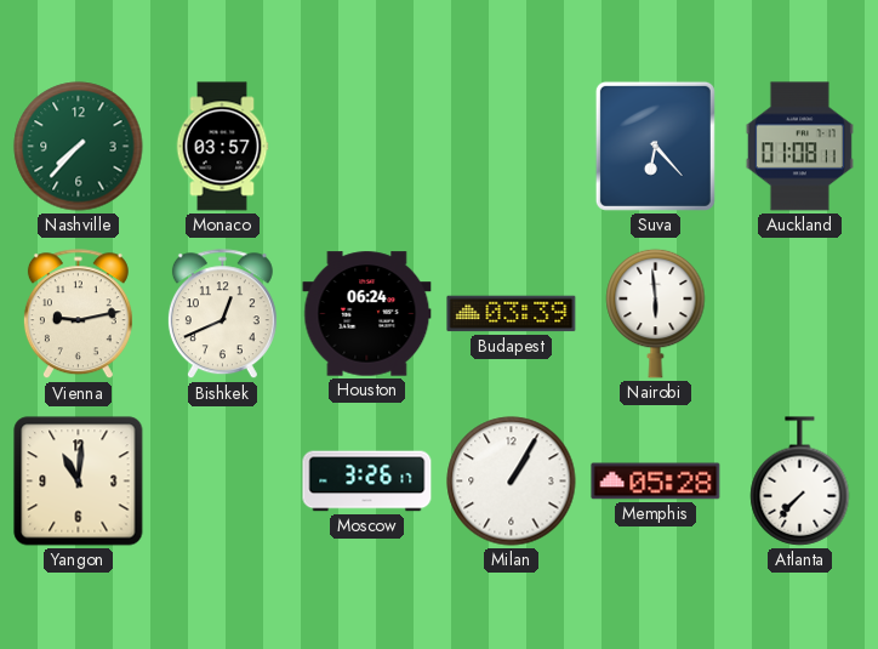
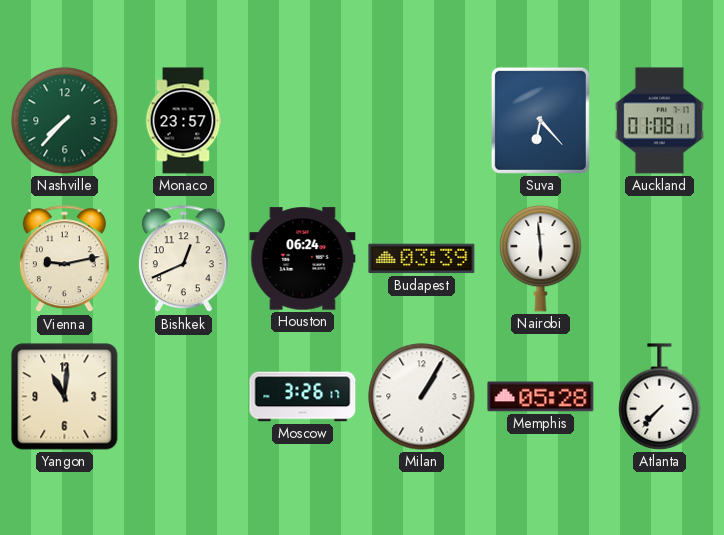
Monaco: 03:57 -> 23:57 (183, 121)
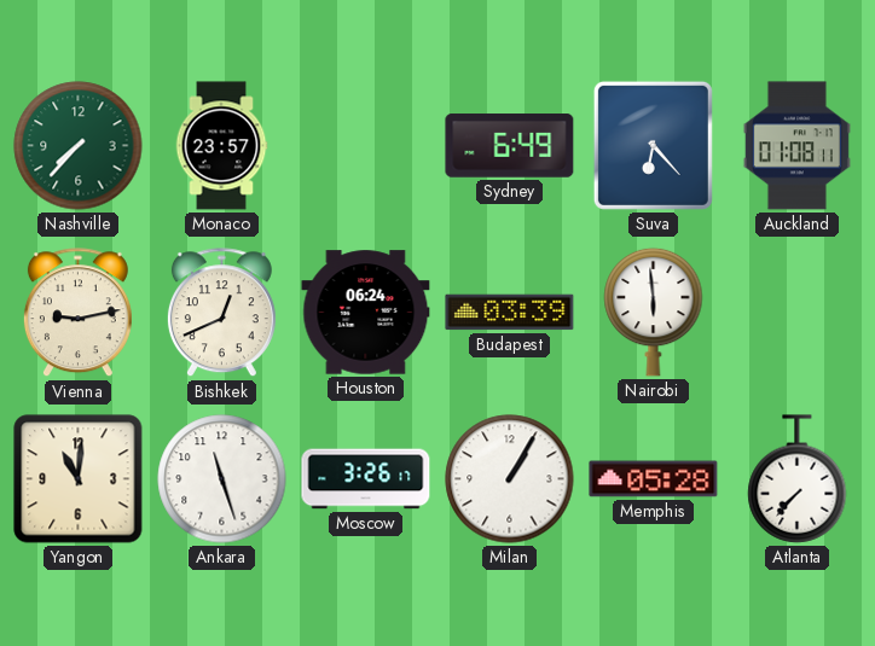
Sydney: none -> 6:49 (510, 146)
Ankara: none -> 11:27 (222, 479)
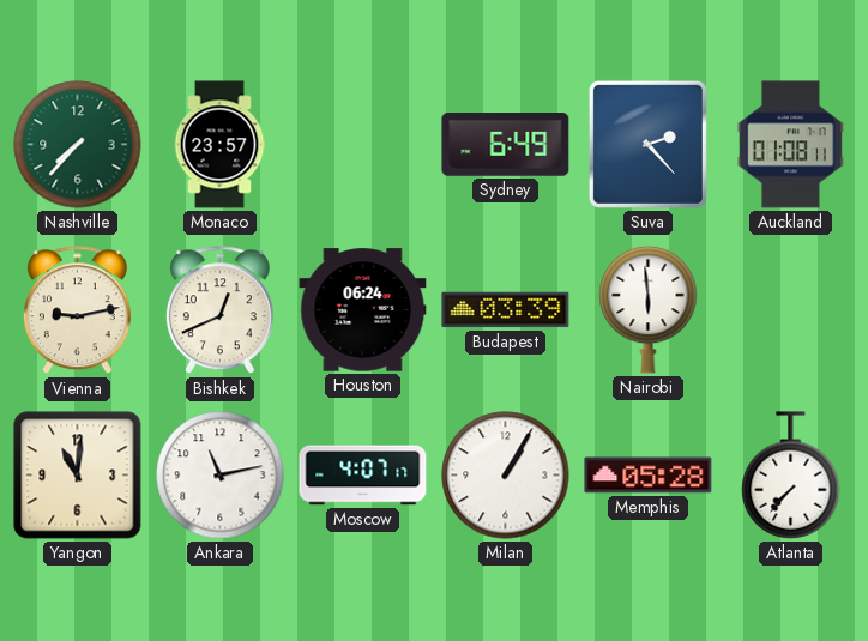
Suva: 6:23 -> 2:23 (647, 144)
Ankara: 11:27 -> 11:13 (221, 476)
Moscow: 3:26 -> 4:07 (363, 476)
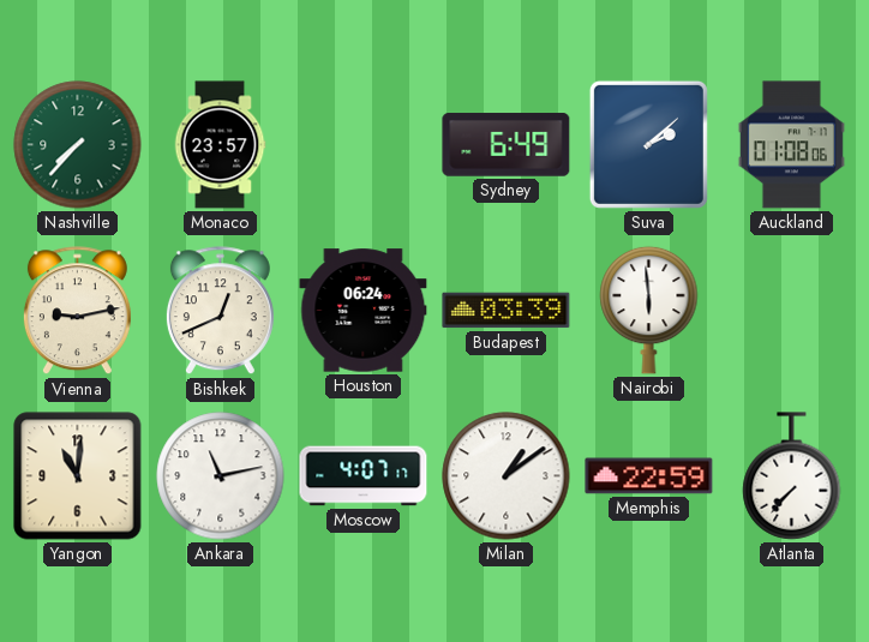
Suva: 2:23 -> 2:08 (648, 144)
Auckland: 01:08:11 -> 01:08:06 (791, 145)
Milan: 1:05 -> 1:09 (507, 476)
Memphis: 05:28 -> 22:59 (649, 476)
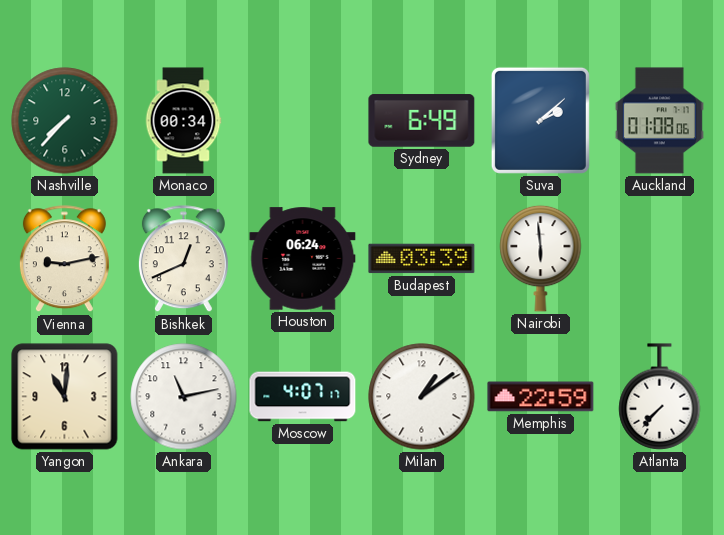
Monaco: 23:57 -> 00:34 (183, 121)
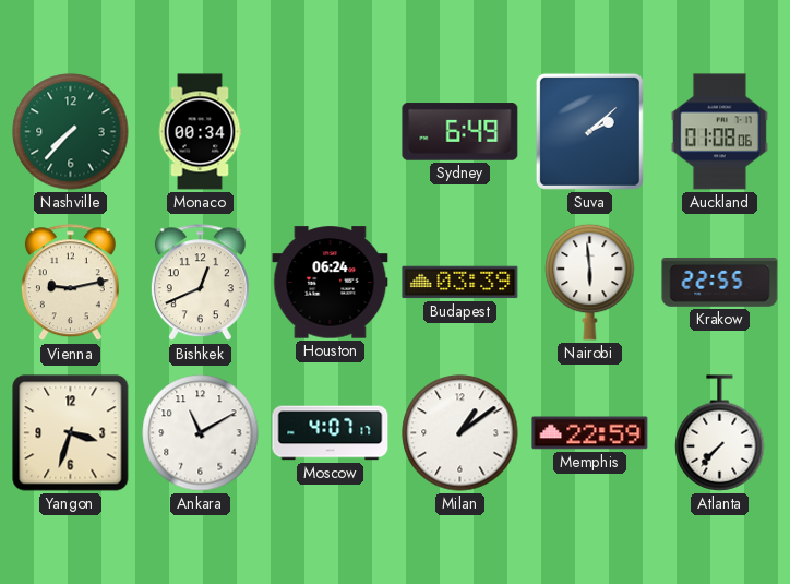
Krakow: none -> 22:55 (720, 282)
Yangon: 11:01 -> 3:33 (71, 433)
Ankara: 11:13 -> 11:10 (201, 433)
